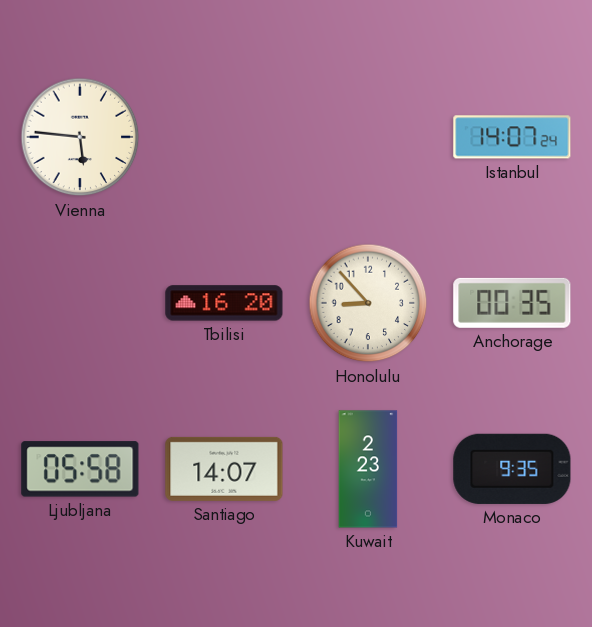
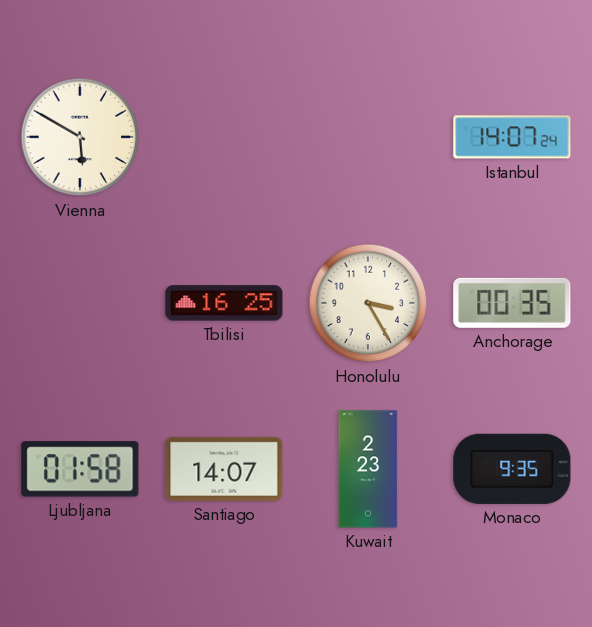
Vienna: 5:46 -> 5:50 (80, 137)
Tbilisi: 16:20 -> 16:25 (224, 303)
Honolulu: 8:53 -> 3:25 (368, 303)
Ljubljana: 05:58 -> 01:58 (80, 469)
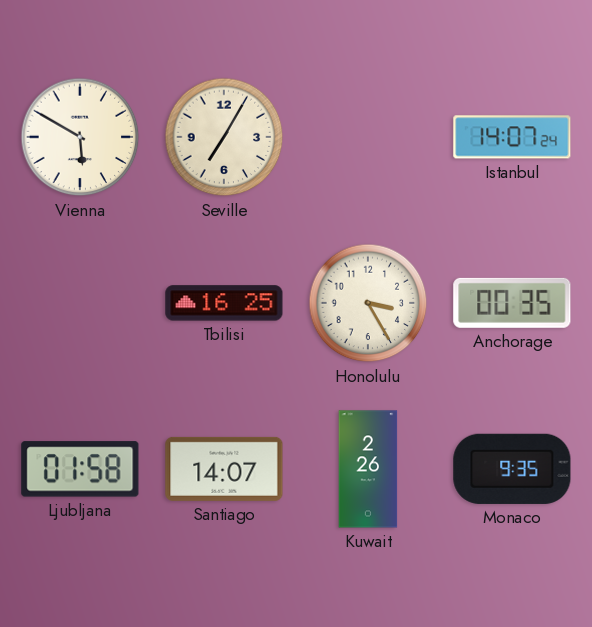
Seville: none -> 7:05 (224, 137)
Kuwait: 2:23 -> 2:26 (368, 469)
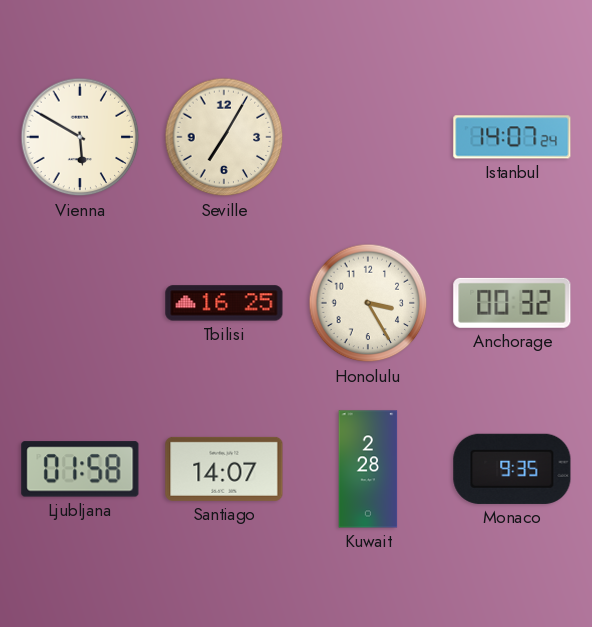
Anchorage: 00:35 -> 00:32 (512, 303)
Kuwait: 2:26 -> 2:28 (368, 469)
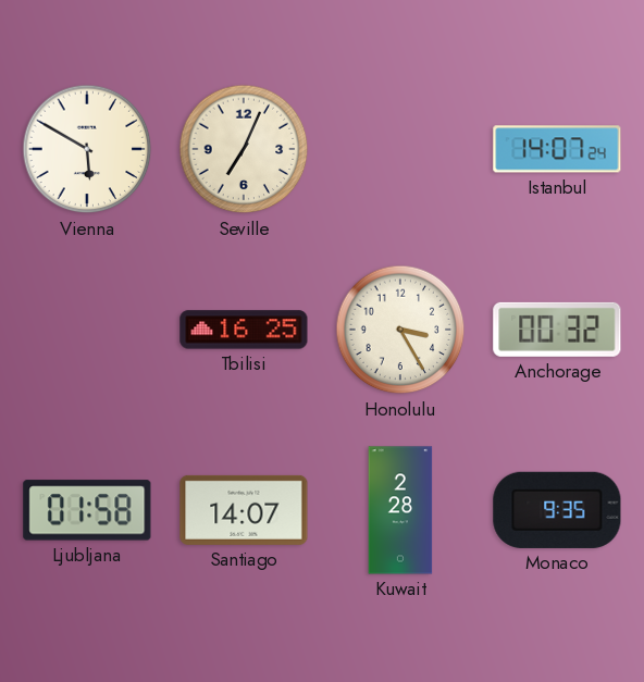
Seville: 7:05 -> 7:04 (244, 149)
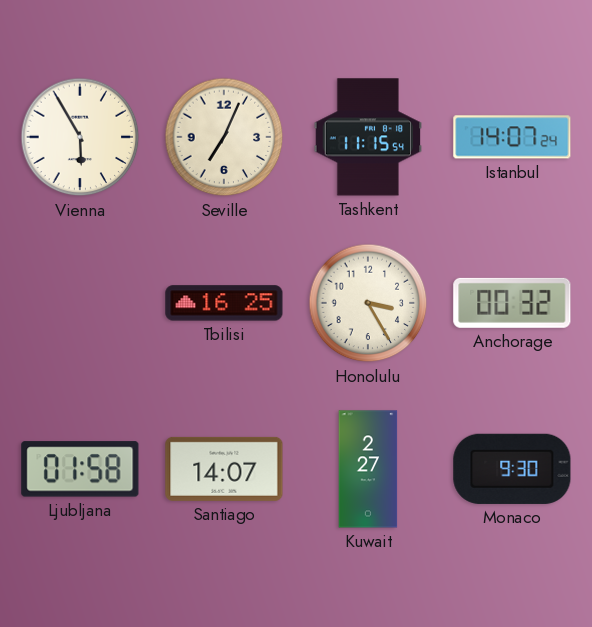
Vienna: 5:50 -> 5:55 (80, 137)
Tashkent: none -> 11:15 (367, 137)
Kuwait: 2:28 -> 2:27 (368, 469)
Monaco: 9:35 -> 9:30 (512, 469)
